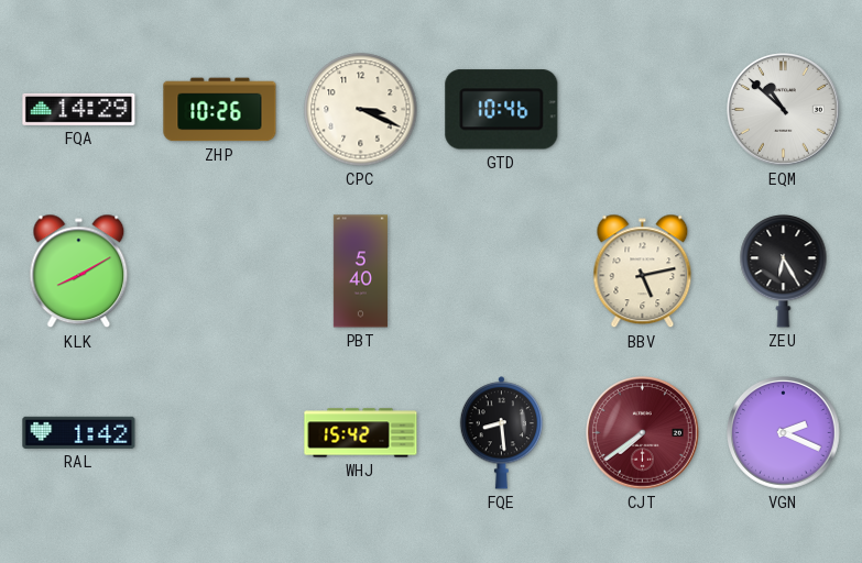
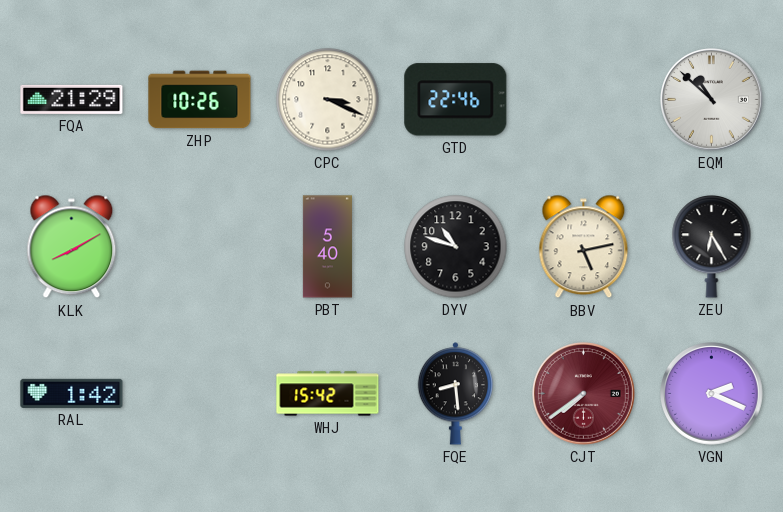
FQA: 14:29 -> 21:29 (72, 99)
GTD: 10:46 -> 22:46 (456, 100)
DYV: none -> 10:48 (456, 247)
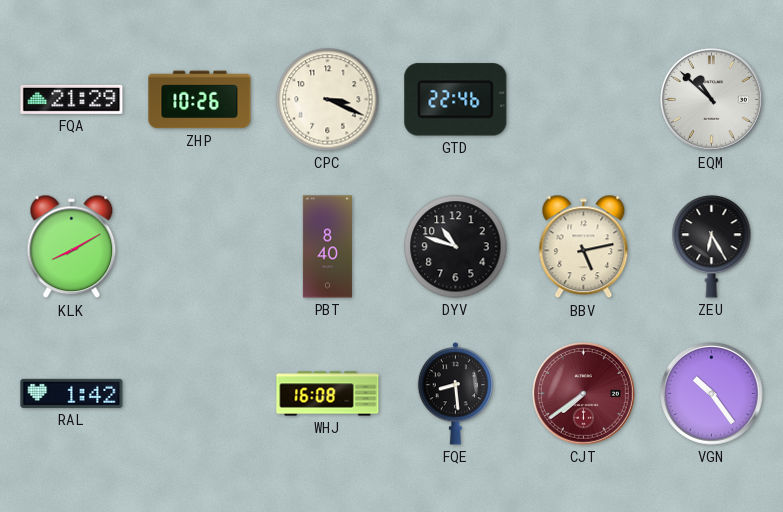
PBT: 5:40 -> 8:40 (327, 247)
WHJ: 15:42 -> 16:08 (328, 394)
VGN: 2:19 -> 10:24 (712, 394)
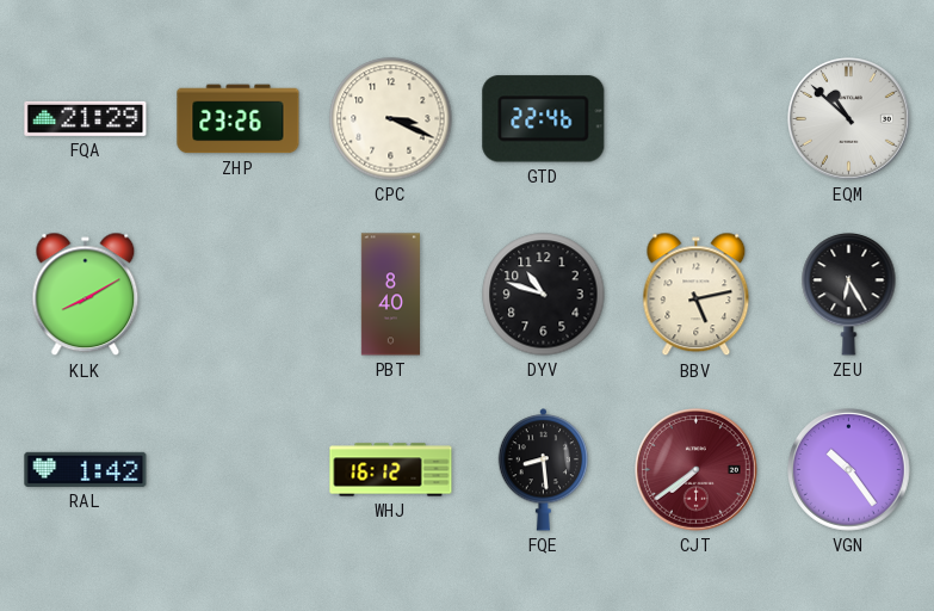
ZHP: 10:26 -> 23:26 (239, 119)
WHJ: 16:08 -> 16:12 (391, 470)
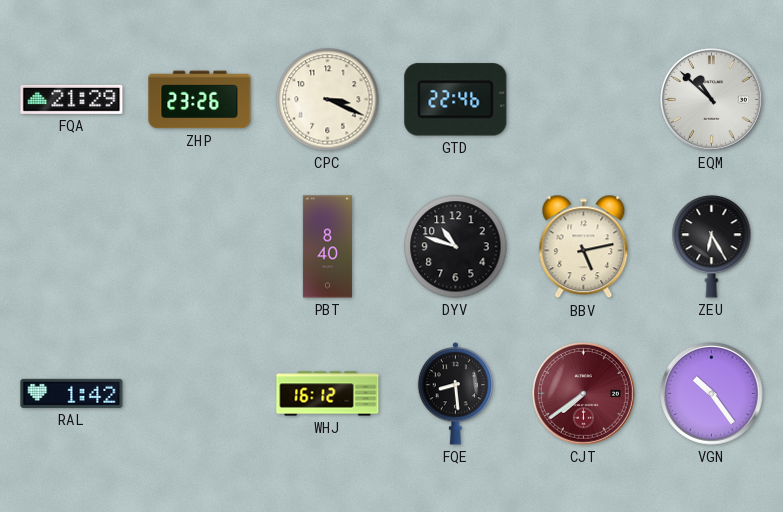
KLK: 8:10 -> none (86, 295)
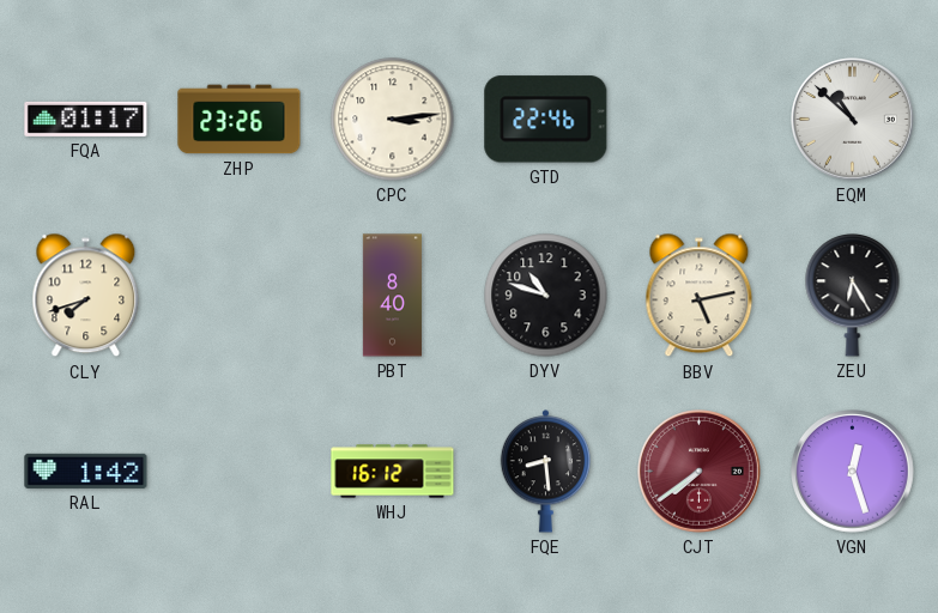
FQA: 21:29 -> 01:17 (86, 119)
CPC: 3:19 -> 3:14 (393, 120)
CLY: none -> 7:42 (86, 296)
VGN: 10:24 -> 12:27 (853, 472)
